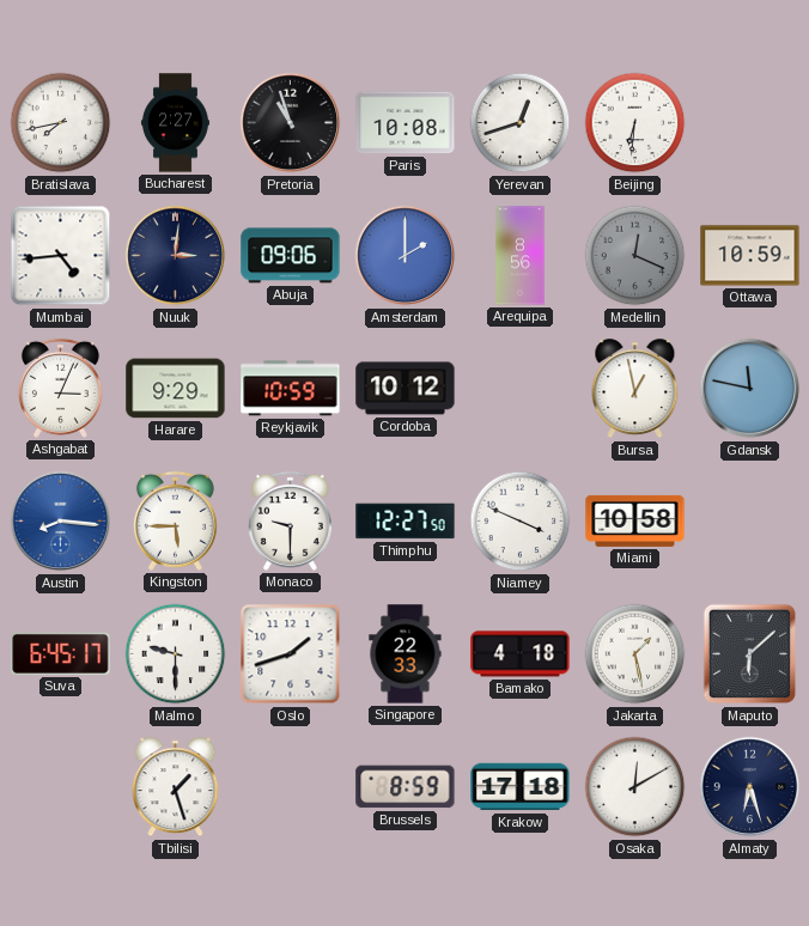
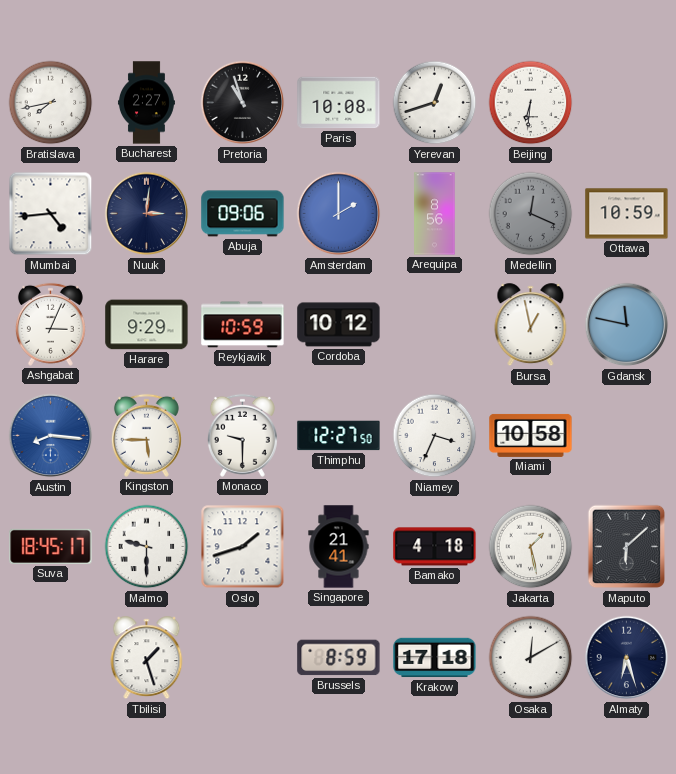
Niamey: 3:49 -> 3:34 (435, 436)
Suva: 6:45 -> 18:45 (51, 546)
Singapore: 22:33 -> 21:41 (339, 547)
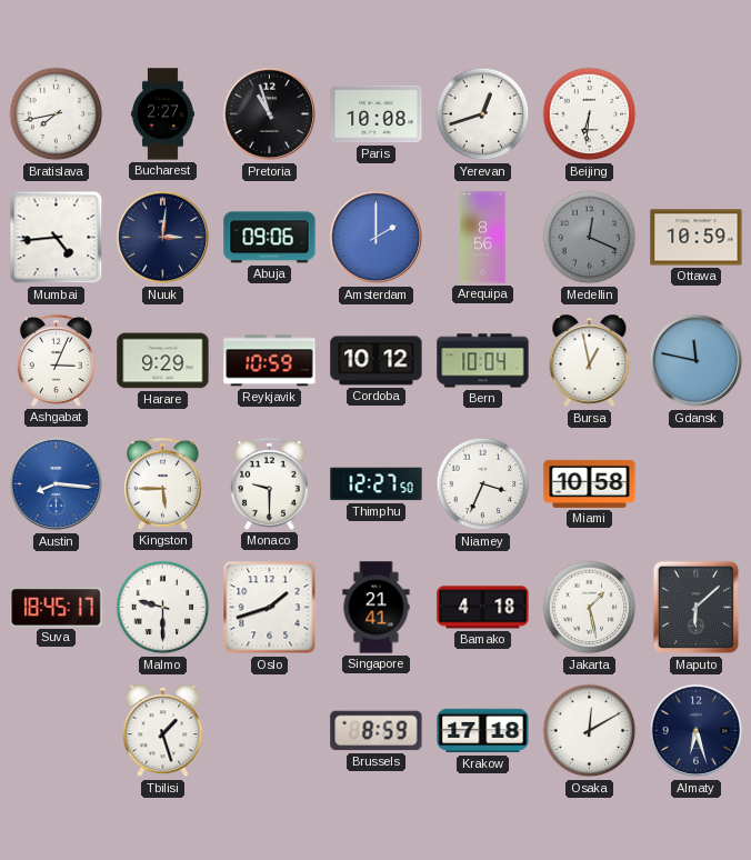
Bern: none -> 10:04 (483, 361)
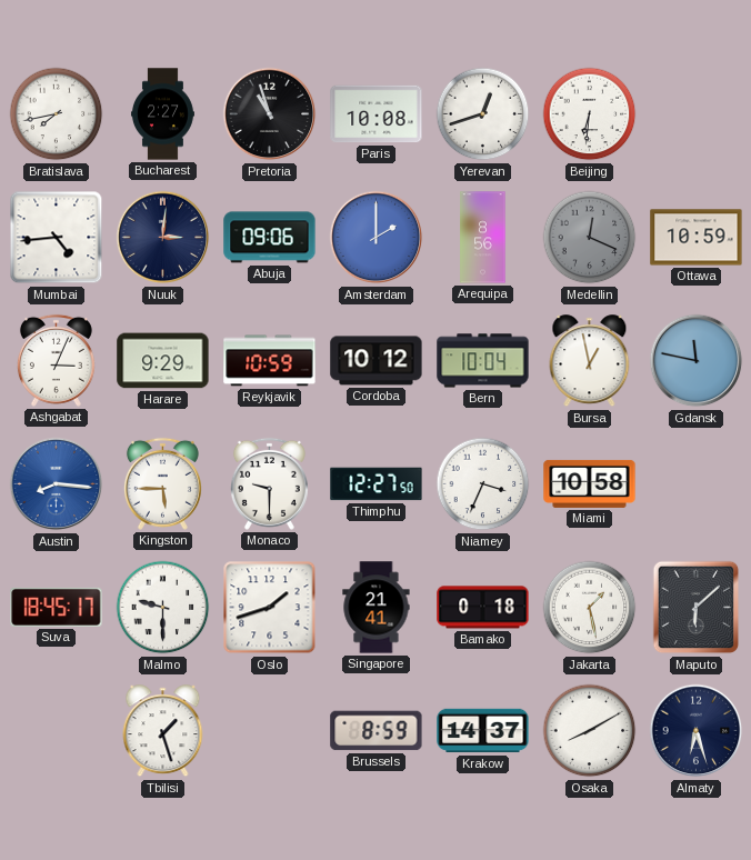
Bamako: 4:18 -> 0:18 (483, 608)
Krakow: 17:18 -> 14:37 (483, 731)
Osaka: 12:10 -> 8:10 (590, 731)
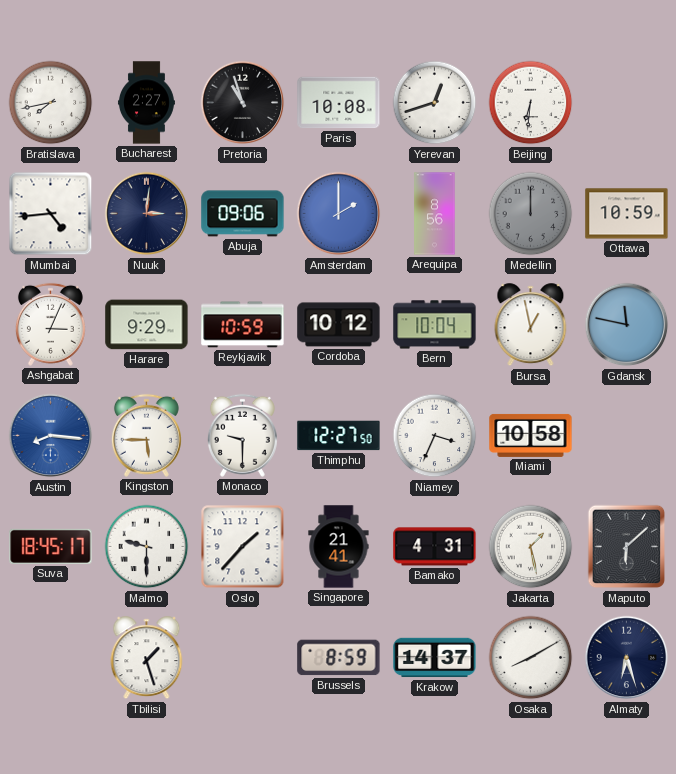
Medellin: 12:19 -> 12:00 (531, 214)
Oslo: 1:42 -> 1:37 (243, 547)
Bamako: 0:18 -> 4:31 (435, 547)
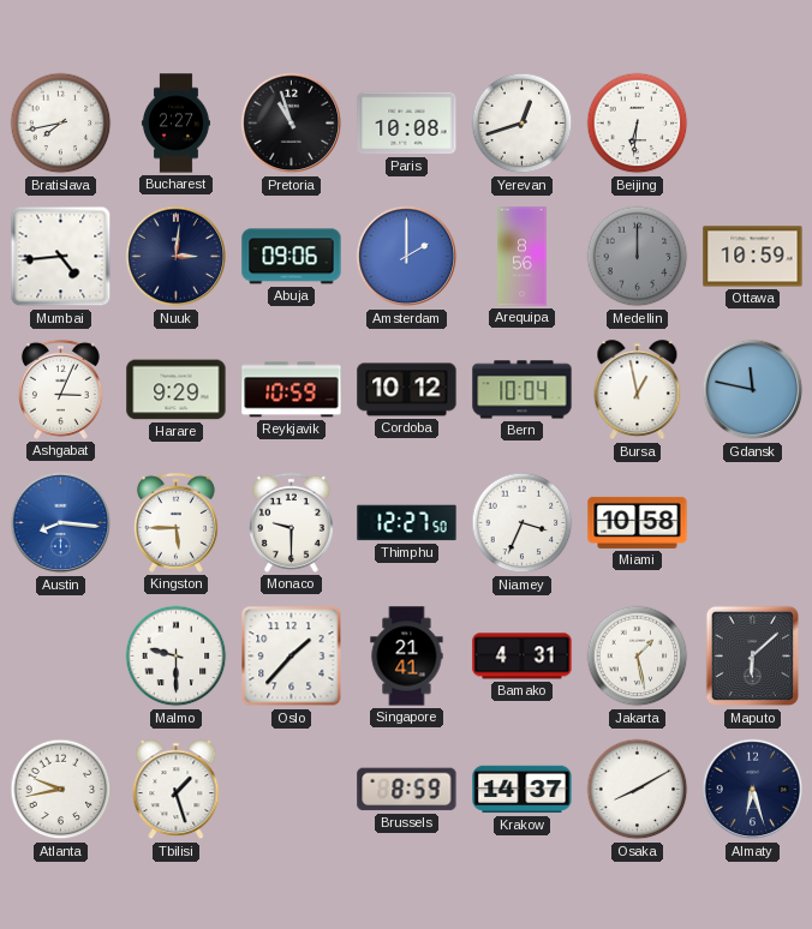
Suva: 18:45 -> none (51, 546)
Atlanta: none -> 9:43 (61, 790)
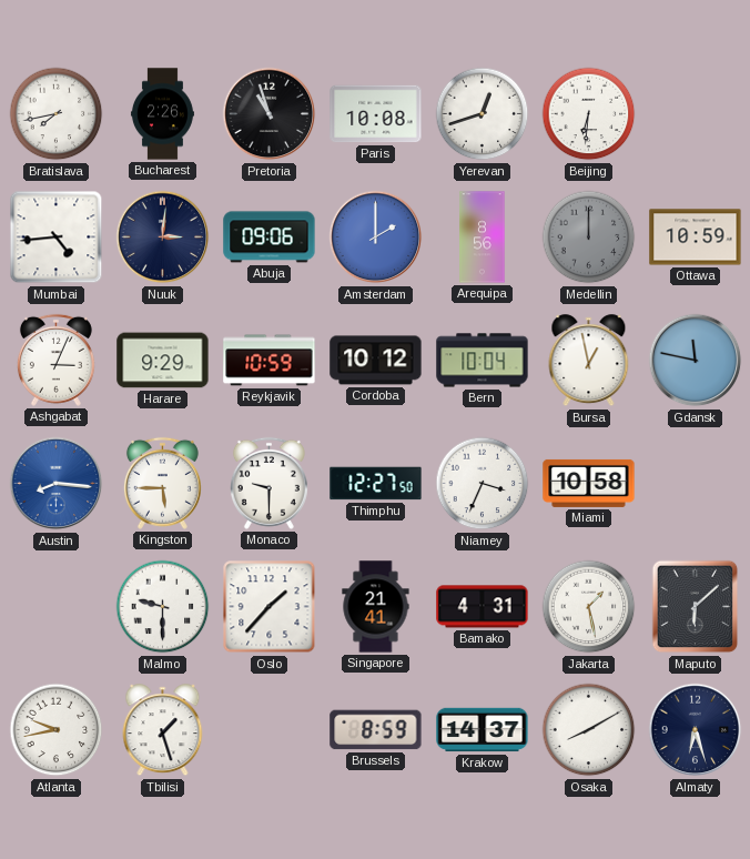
Bucharest: 2:27 -> 2:26 (162, 114)
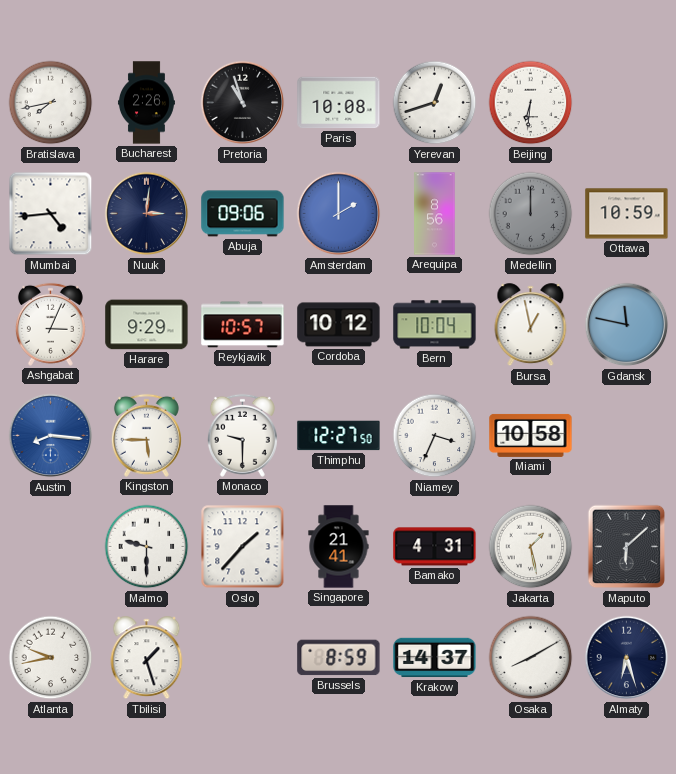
Reykjavik: 10:59 -> 10:57 (243, 325)
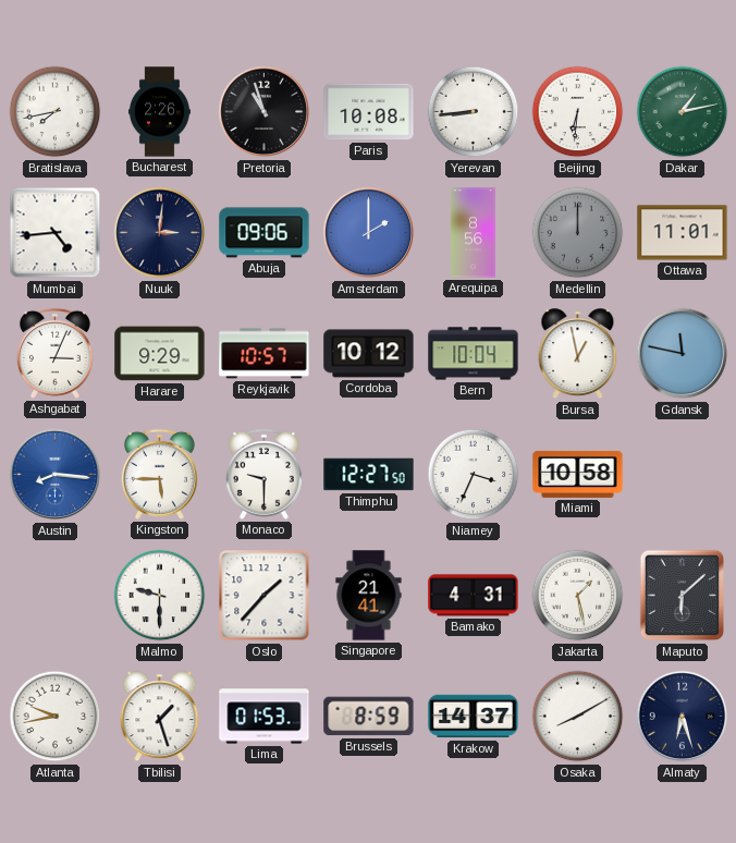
Yerevan: 12:42 -> 8:44 (474, 112)
Dakar: none -> 1:13 (683, 112)
Ottawa: 10:59 -> 11:01 (683, 233)
Lima: none -> 01:53 (265, 717)
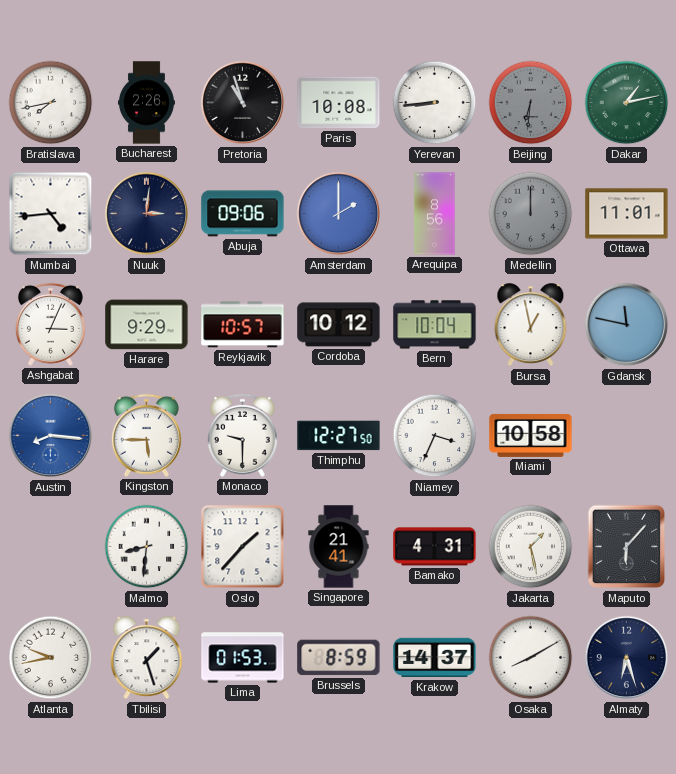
Beijing dial: white -> grey (531, 103)
Malmo: 9:30 -> 8:31 (147, 547)
Maputo: 6:08 -> 6:07 (627, 547)
